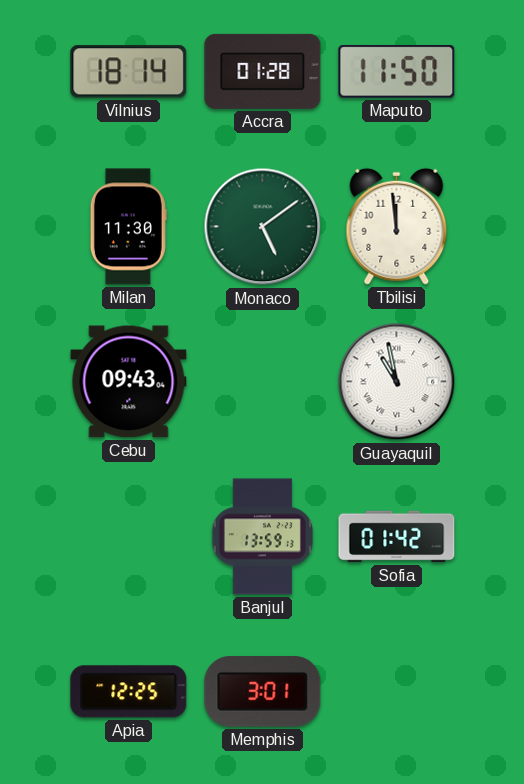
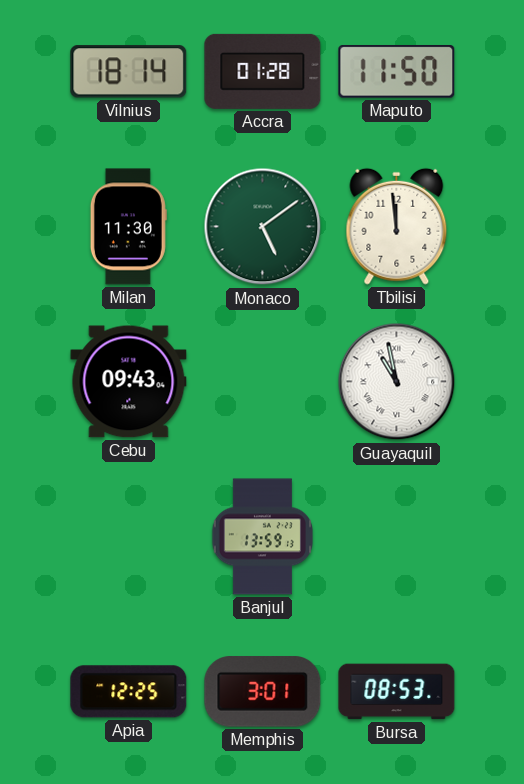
Sofia: 01:42 -> none (397, 537)
Bursa: none -> 08:53 (397, 692)
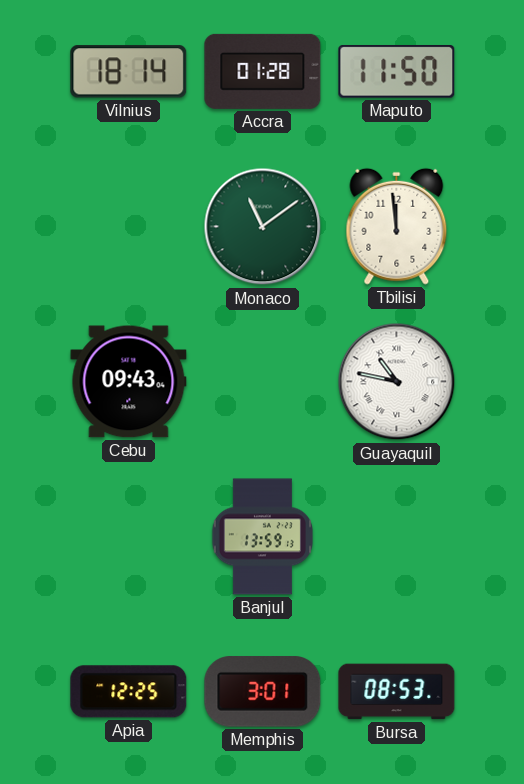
Milan: 11:30 -> none (128, 227)
Monaco: 5:09 -> 11:09 (263, 227)
Guayaquil: 10:58 -> 10:47 (397, 382)
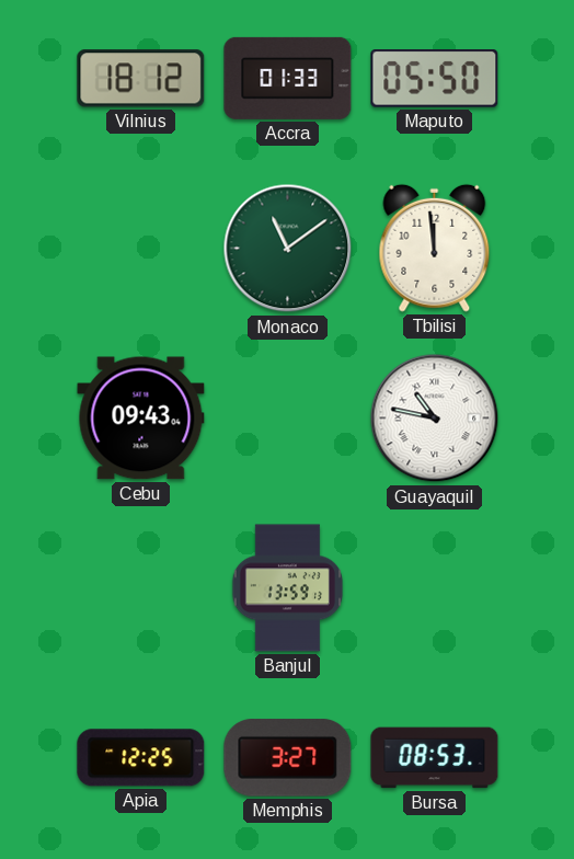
Vilnius: 18:14 -> 18:12 (141, 79)
Accra: 01:28 -> 01:33 (288, 78)
Maputo: 11:50 -> 05:50 (435, 79)
Memphis: 3:01 -> 3:27 (288, 758)
